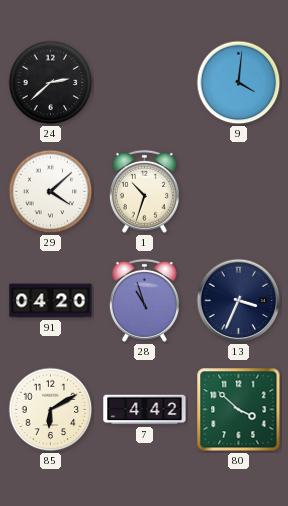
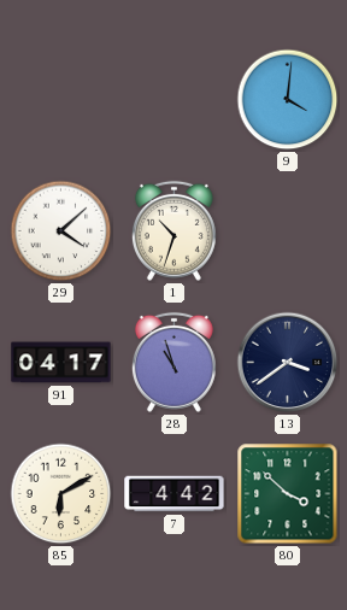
24: 2:38 -> none (51, 83)
91: 04:20 -> 04:17 (61, 363)
13: 3:34 -> 3:39 (288, 363)
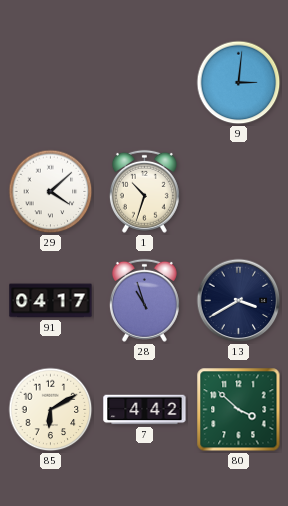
9: 4:01 -> 3:01 (239, 83)
13: 3:39 -> 3:40 (239, 301)
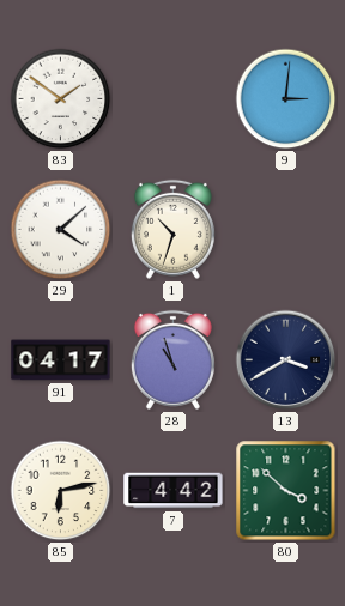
83: none -> 1:51 (61, 99)
85: 6:10 -> 6:13 (61, 491)
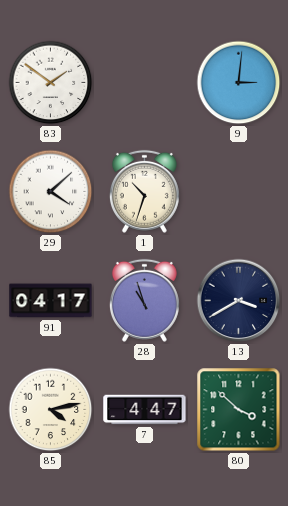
85: 6:13 -> 4:13 (51, 410)
7: 4:42 -> 4:47 (145, 410)
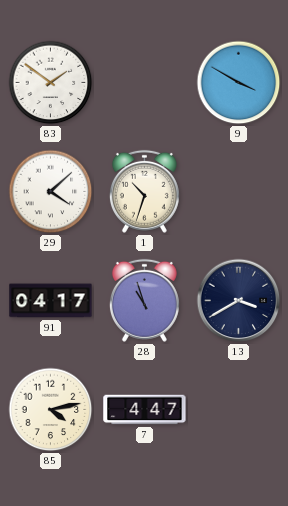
9: 3:01 -> 3:50 (239, 83)
80: 3:52 -> none (239, 410)
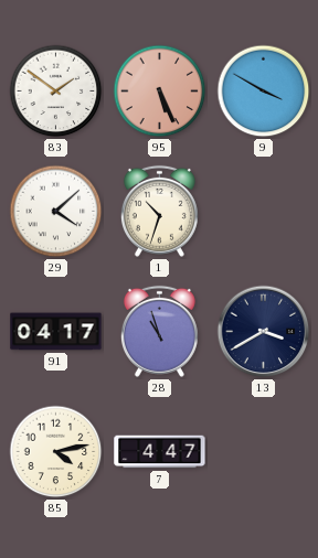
95: none -> 5:26 (160, 92)
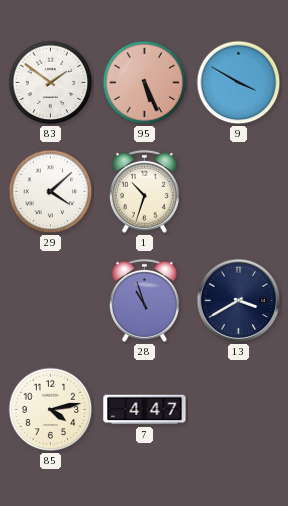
91: 04:17 -> none (56, 332)
